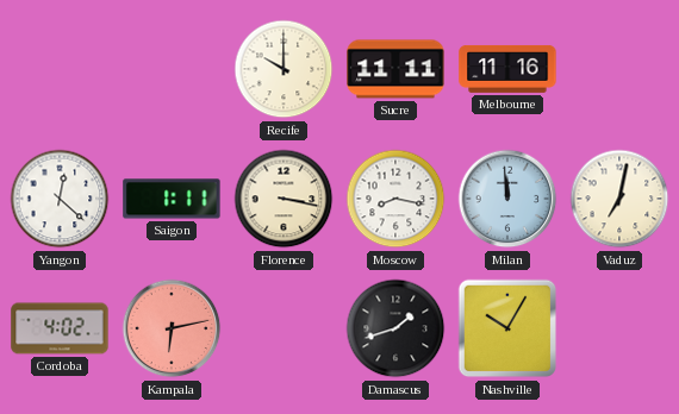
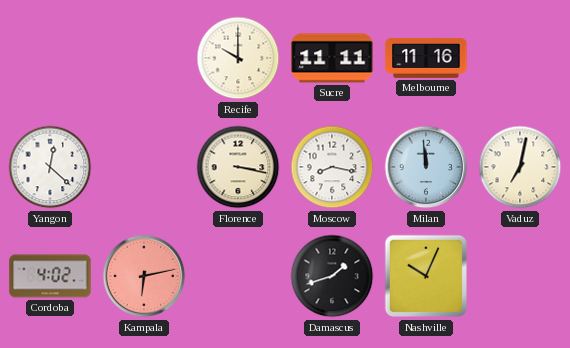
Saigon: 1:11 -> none (172, 199)
Nashville: 10:05 -> 10:04 (426, 276)
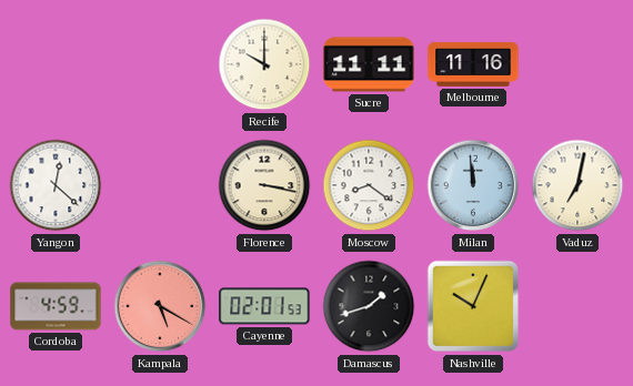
Moscow: 8:17 -> 8:21 (369, 185)
Cordoba: 4:02 -> 4:59 (56, 306)
Kampala: 6:13 -> 5:20 (160, 306)
Cayenne: none -> 02:01 (264, 306)
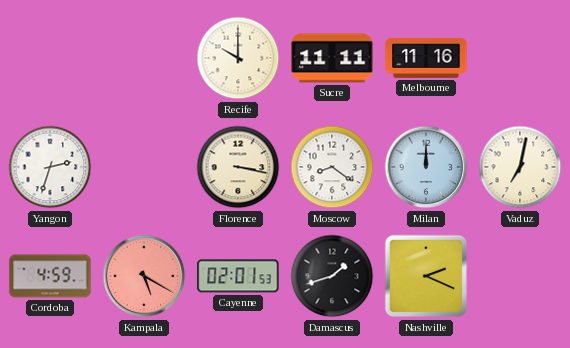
Yangon: 12:22 -> 2:33 (50, 167)
Milan: 11:59 -> 12:00 (426, 167)
Nashville: 10:04 -> 2:19 (426, 276)
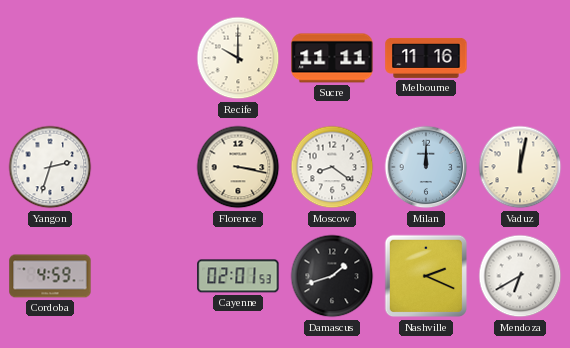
Vaduz: 7:02 -> 12:02 (520, 167)
Kampala: 5:20 -> none (144, 276)
Mendoza: none -> 6:40 (520, 276)
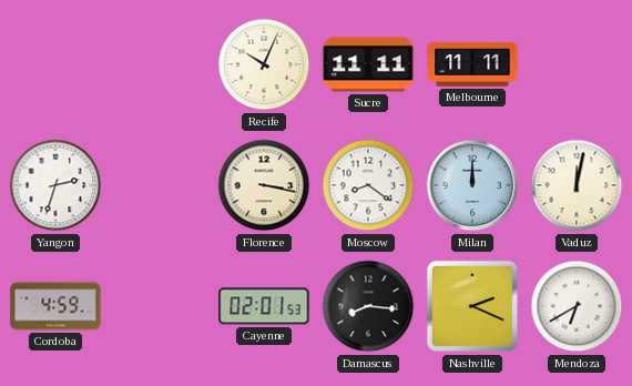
Recife: 10:00 -> 10:04 (264, 64)
Melbourne: 11:16 -> 11:11 (472, 64)
Damascus: 1:42 -> 8:16 (368, 306)
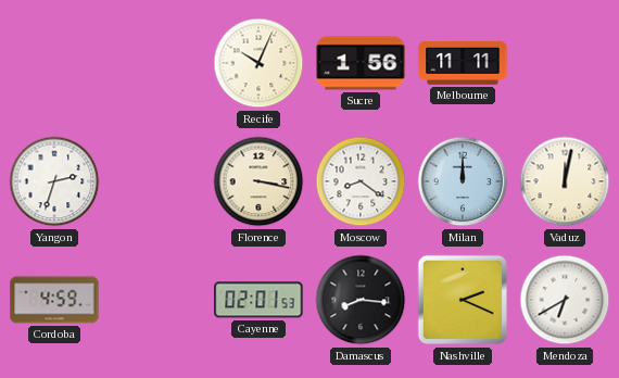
Sucre: 11:11 -> 1:56 (361, 63)
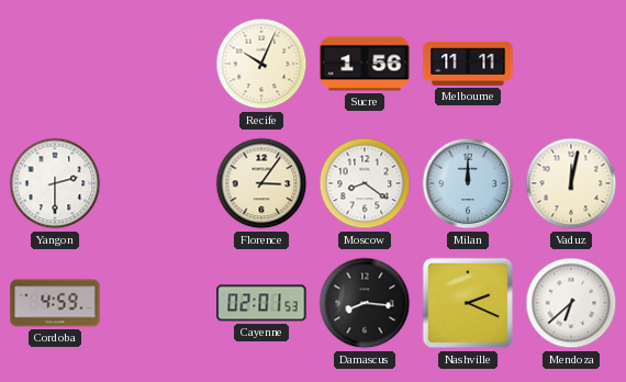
Yangon: 2:33 -> 2:30 (55, 183)
Florence: 3:17 -> 3:06 (261, 183)
Mendoza: 6:40 -> 6:38 (571, 303)
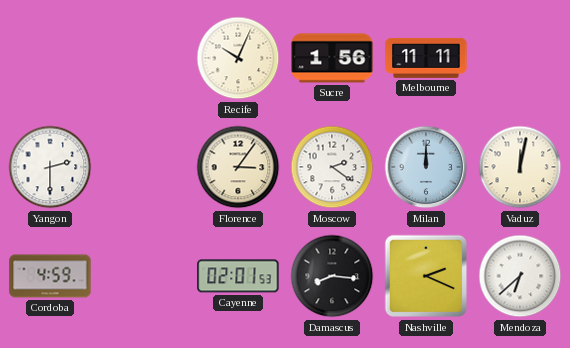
Moscow: 8:21 -> 2:21 (332, 167)
